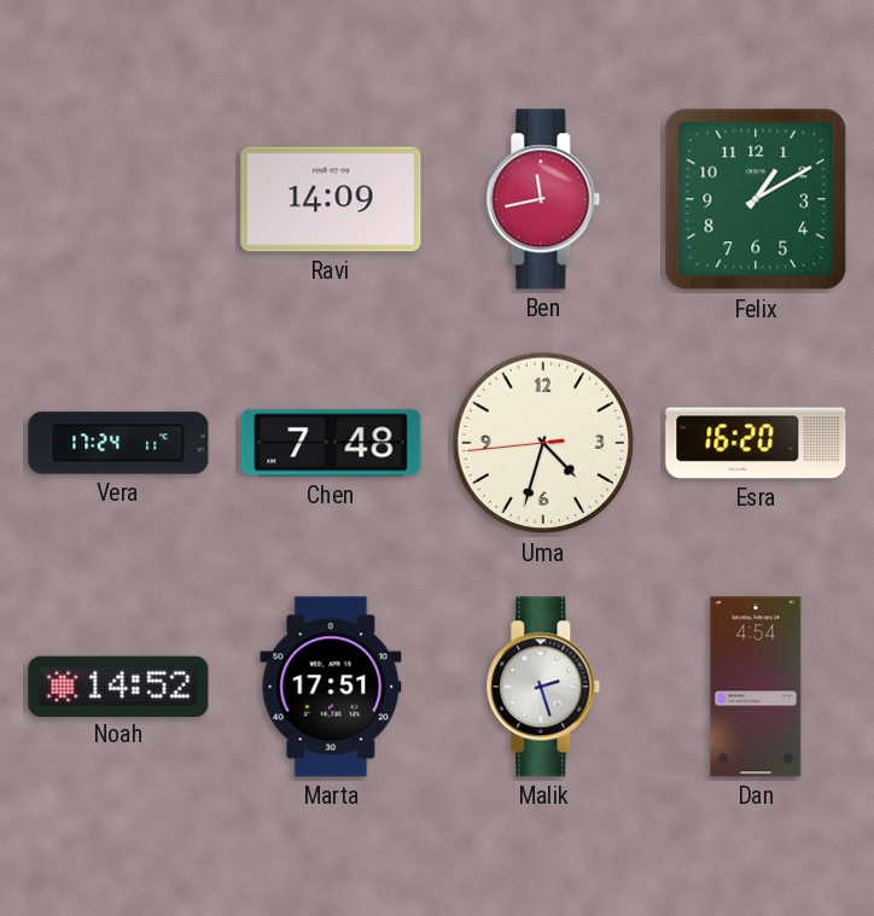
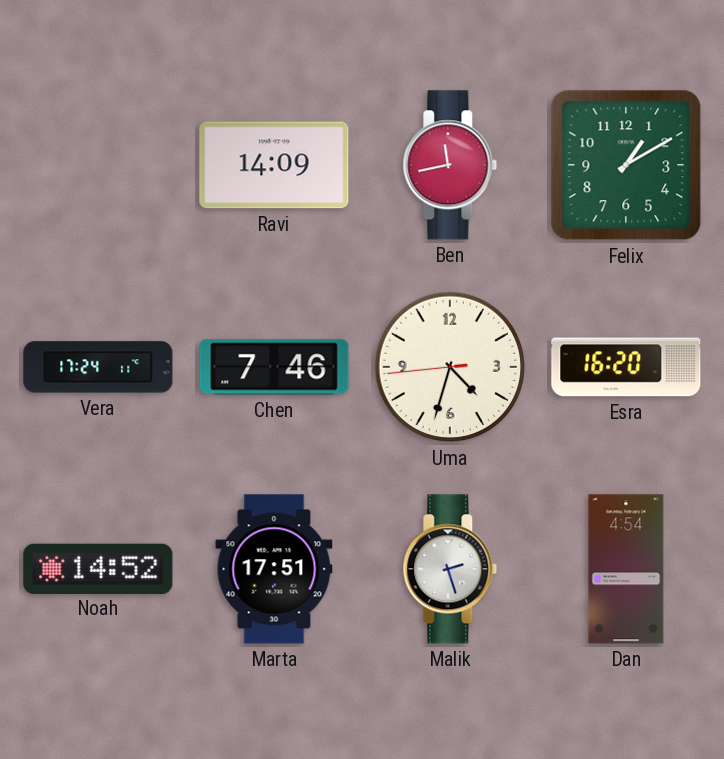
Chen: 7:48 -> 7:46 (274, 367)
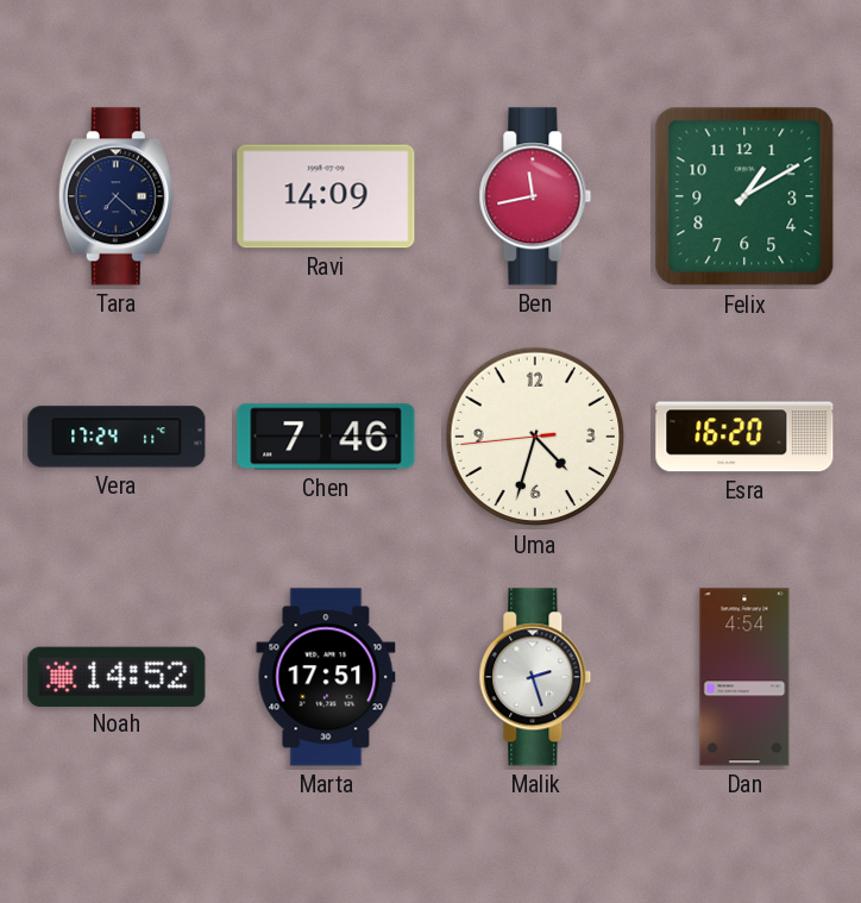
Tara: none -> 7:22 (117, 196)
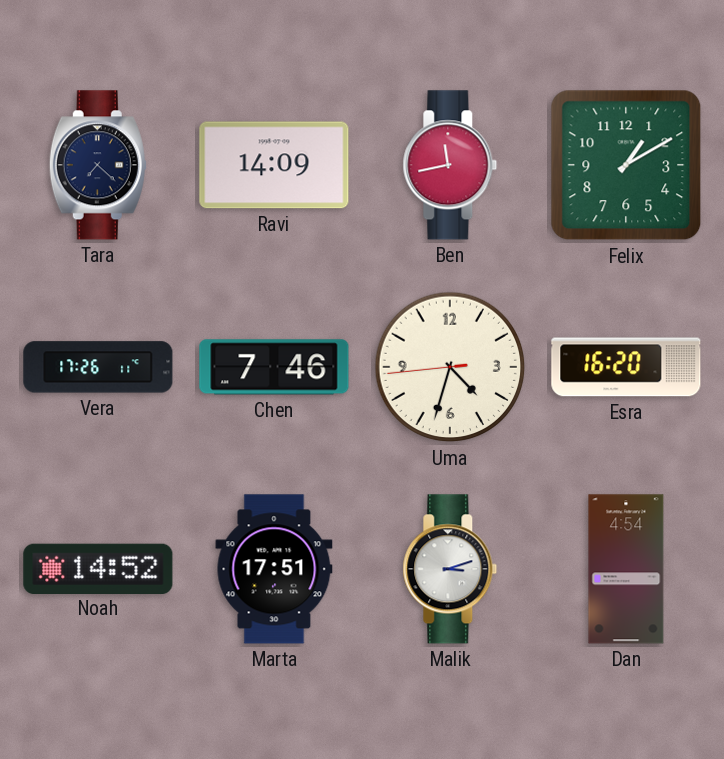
Vera: 17:24 -> 17:26 (98, 367)
Malik: 2:27 -> 3:12 (450, 569)
